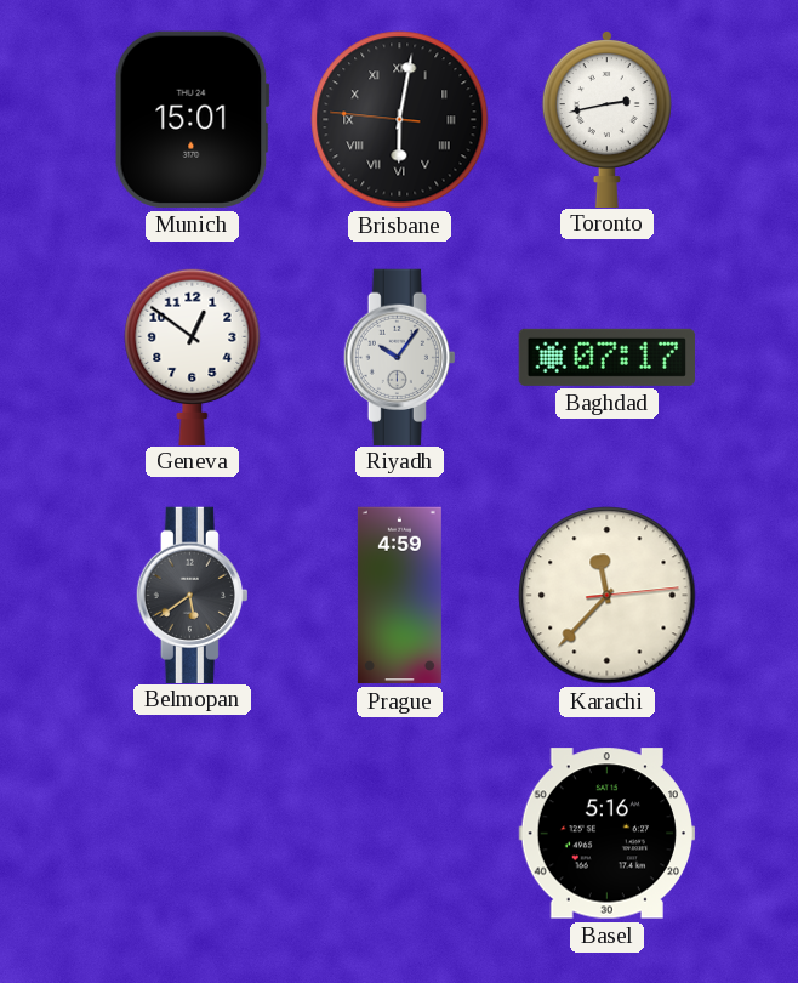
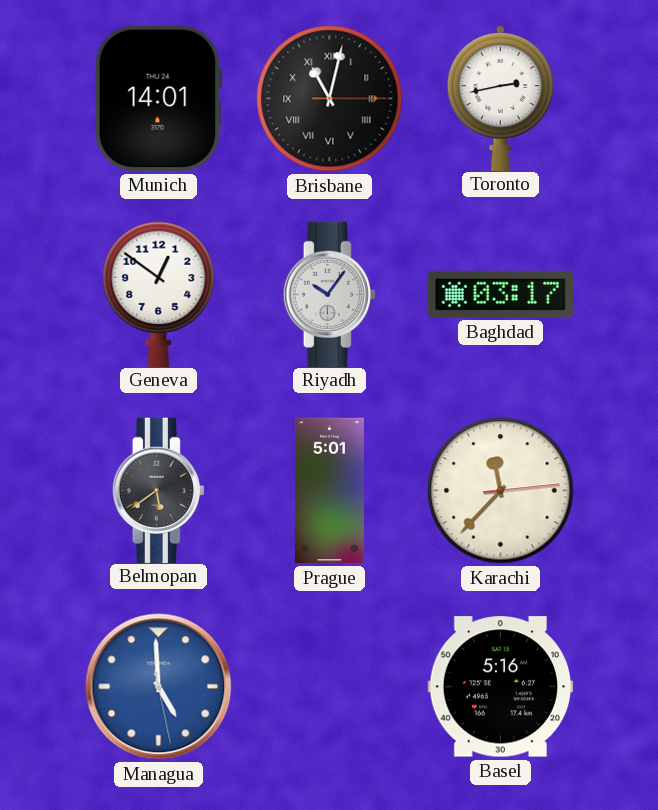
Munich: 15:01 -> 14:01 (158, 98)
Brisbane: 6:01 -> 11:02 (330, 99)
Baghdad: 07:17 -> 03:17 (500, 294)
Prague: 4:59 -> 5:01 (329, 491)
Managua: none -> 4:59 (159, 687)
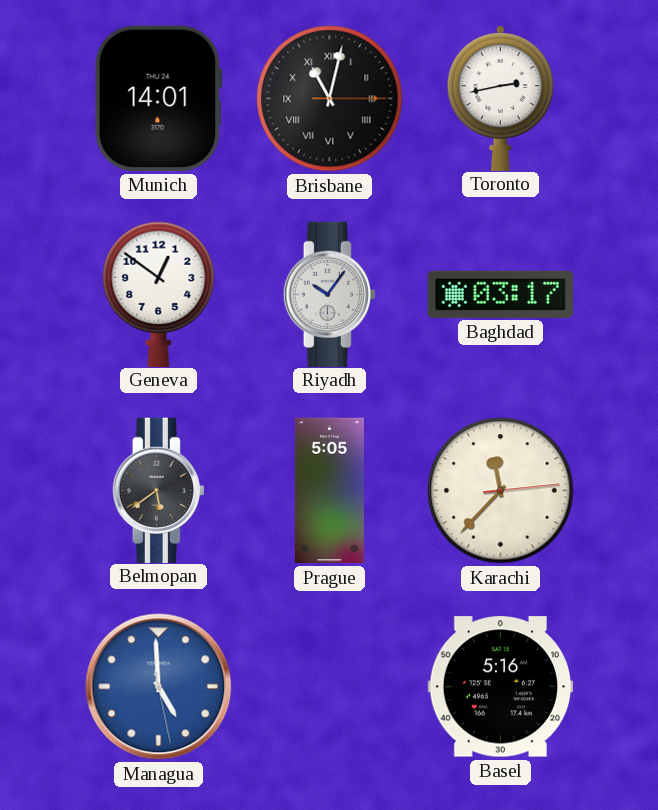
Prague: 5:01 -> 5:05 (329, 491)
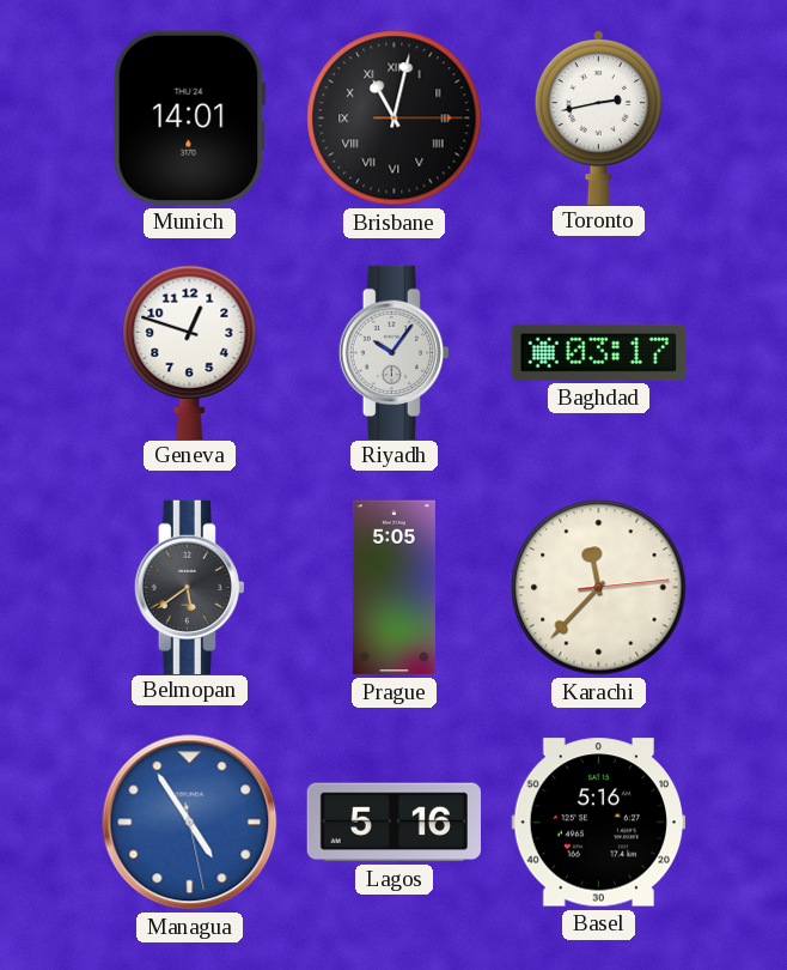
Geneva: 12:51 -> 12:48 (190, 352)
Managua: 4:59 -> 4:54 (190, 823)
Lagos: none -> 5:16 (393, 823)
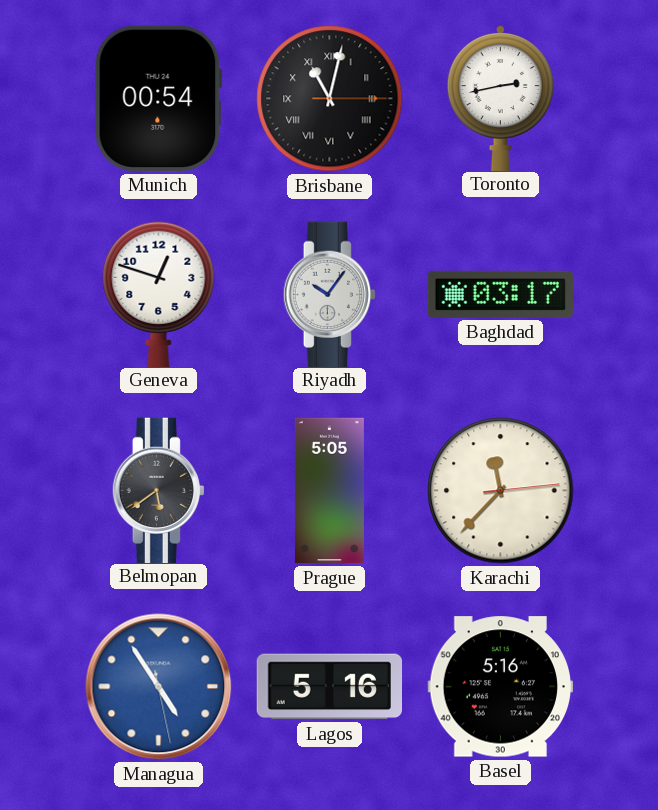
Munich: 14:01 -> 00:54 (158, 98)
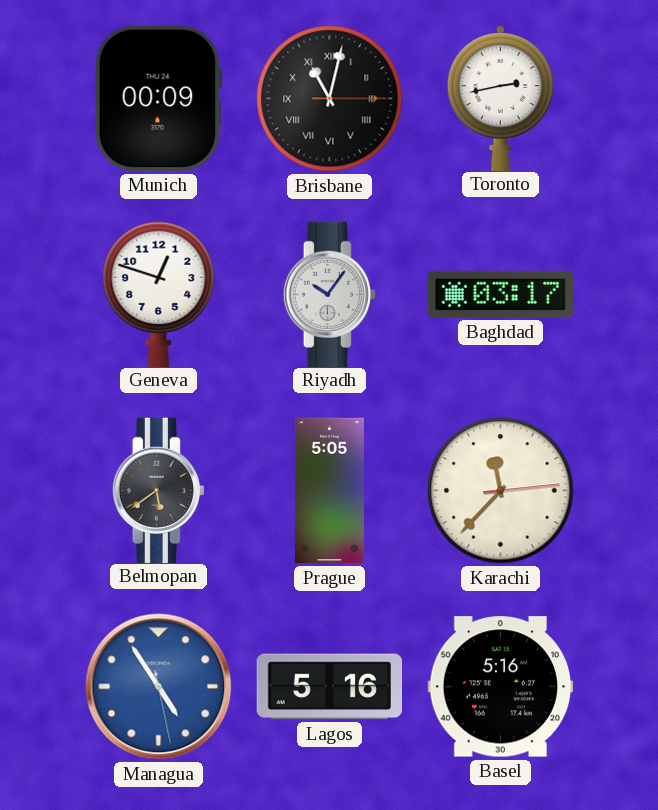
Munich: 00:54 -> 00:09 (158, 98)
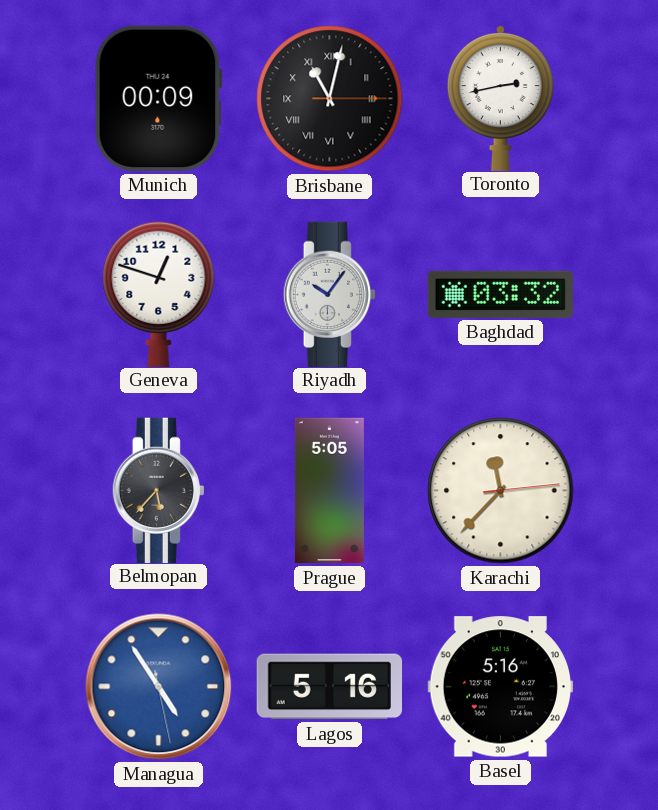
Baghdad: 03:17 -> 03:32 (500, 294)
Belmopan: 5:39 -> 5:37 (158, 490)
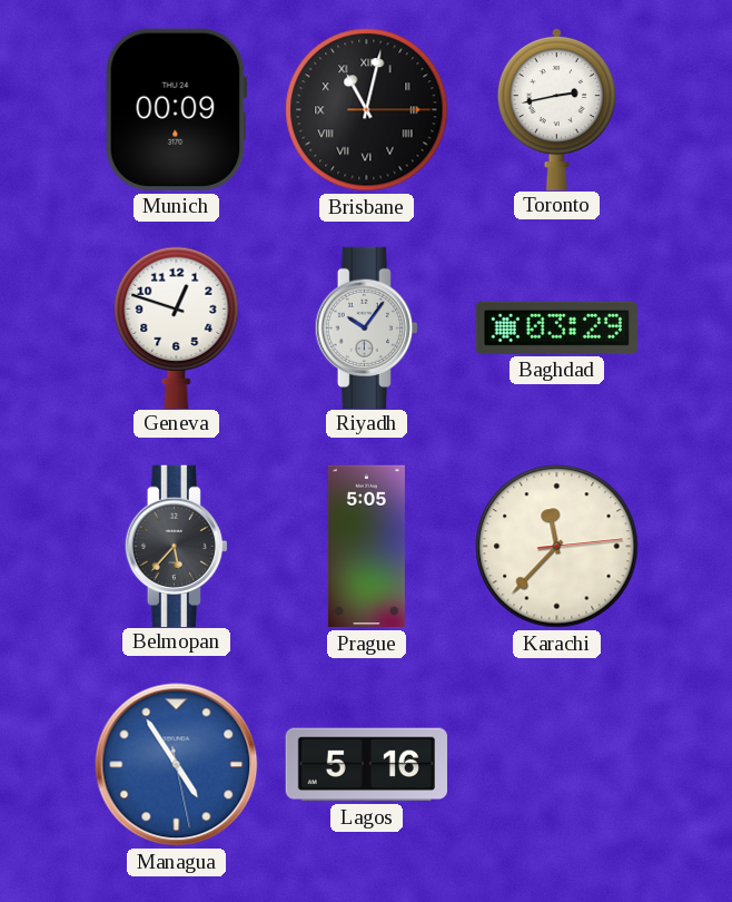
Baghdad: 03:32 -> 03:29 (556, 327)
Basel: 5:16 -> none (500, 687)
